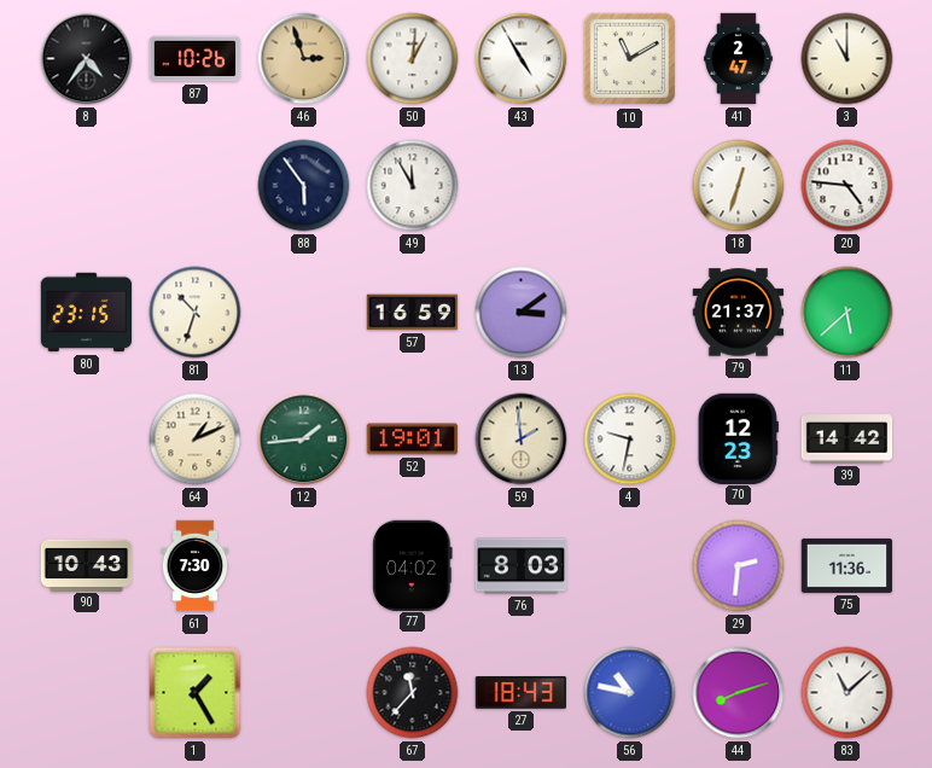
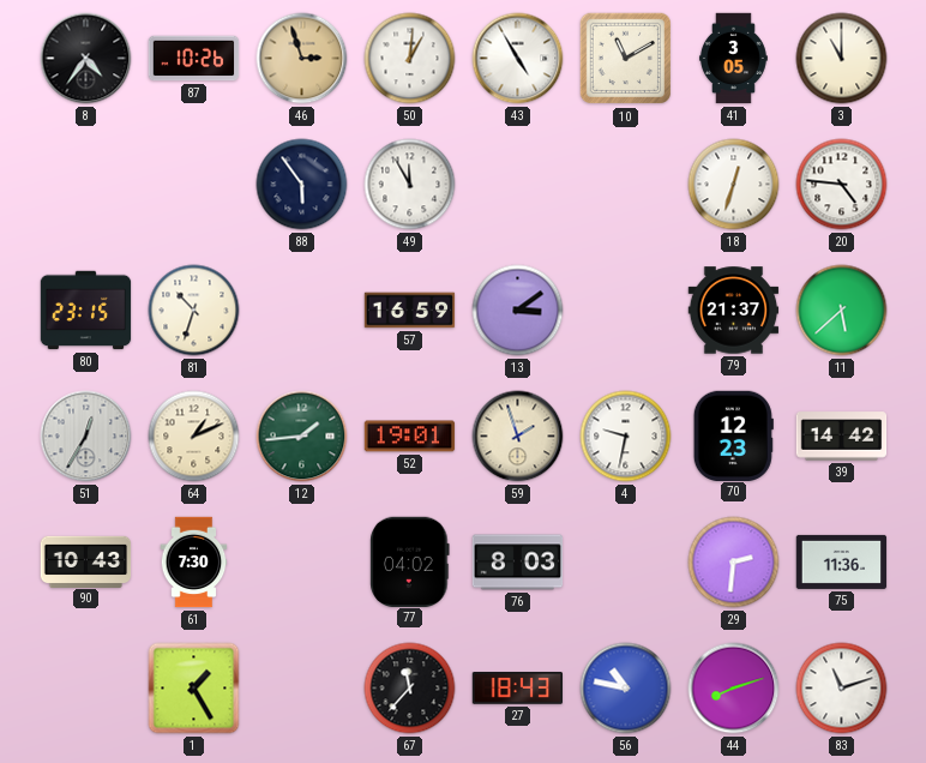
41: 2:47 -> 3:05 (733, 59)
51: none -> 12:35 (86, 437)
59: 1:59 -> 1:57 (518, 437)
83: 11:08 -> 11:12 (842, 689)
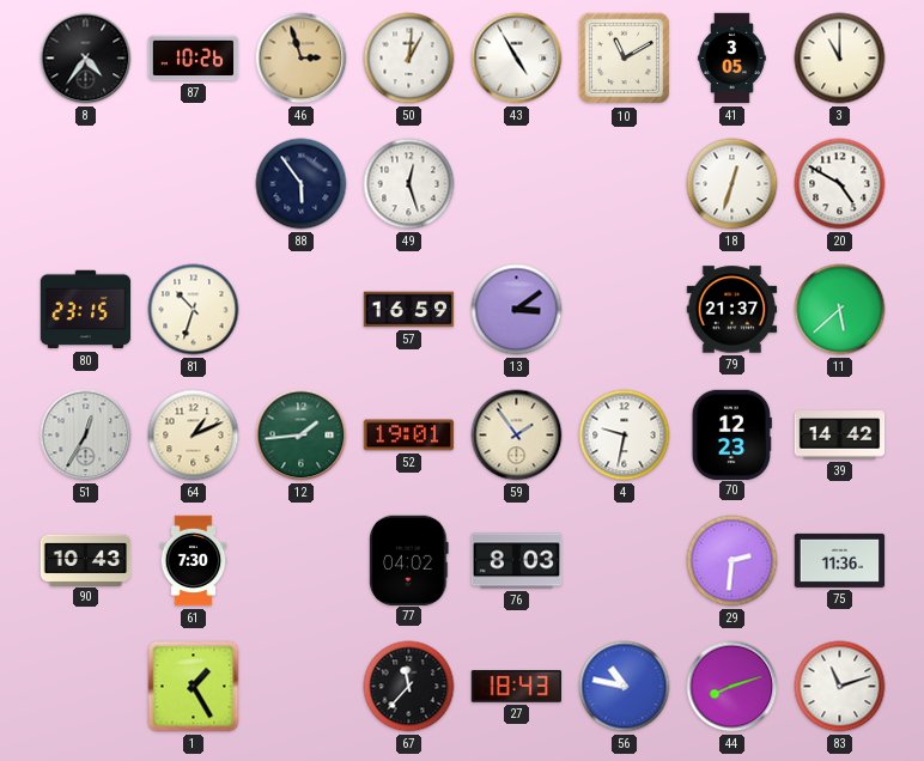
49: 11:55 -> 12:27 (409, 184)
20: 4:46 -> 4:50 (840, 184)
59: 1:57 -> 1:54 (517, 436)
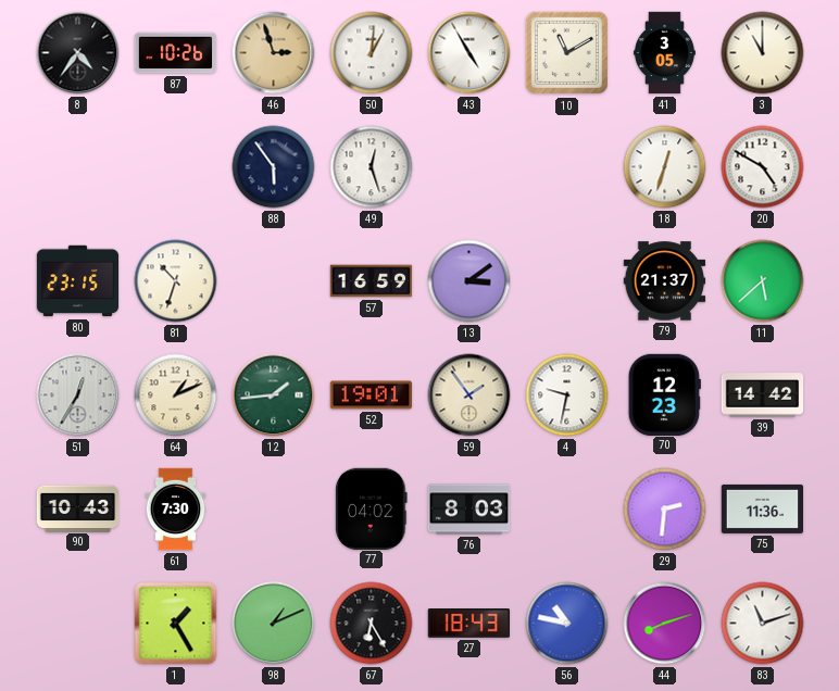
98: none -> 1:11 (274, 624)
67: 11:37 -> 6:25 (372, 624)
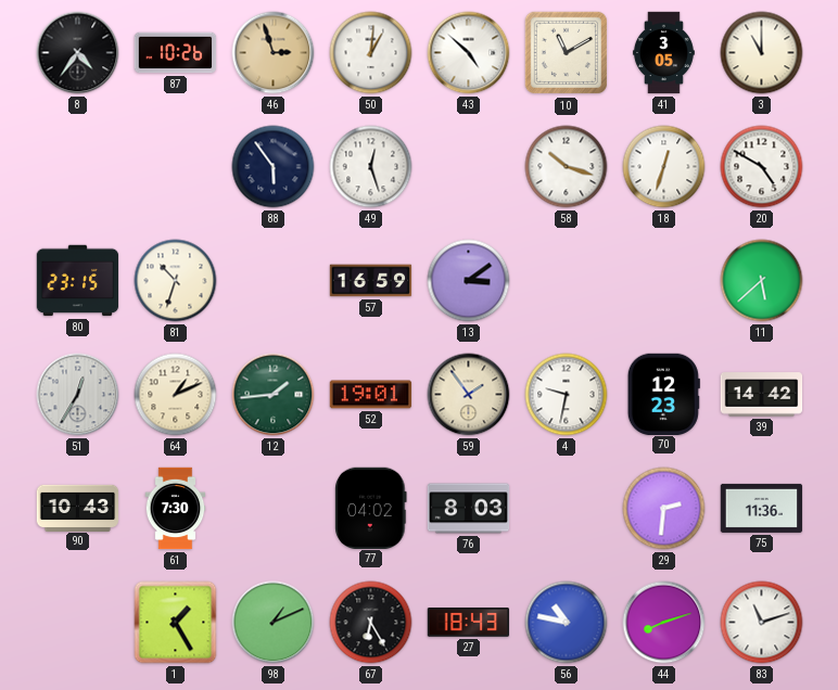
43: 4:55 -> 4:52 (469, 53)
58: none -> 10:18 (567, 167)
79: 21:37 -> none (665, 281)
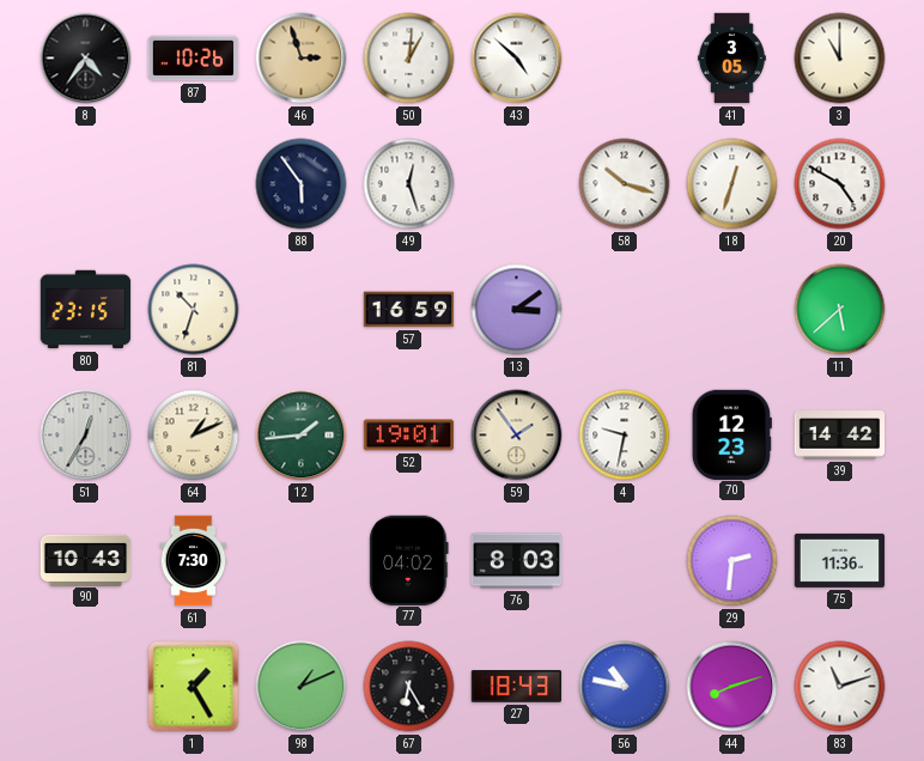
10: 11:10 -> none (567, 53)
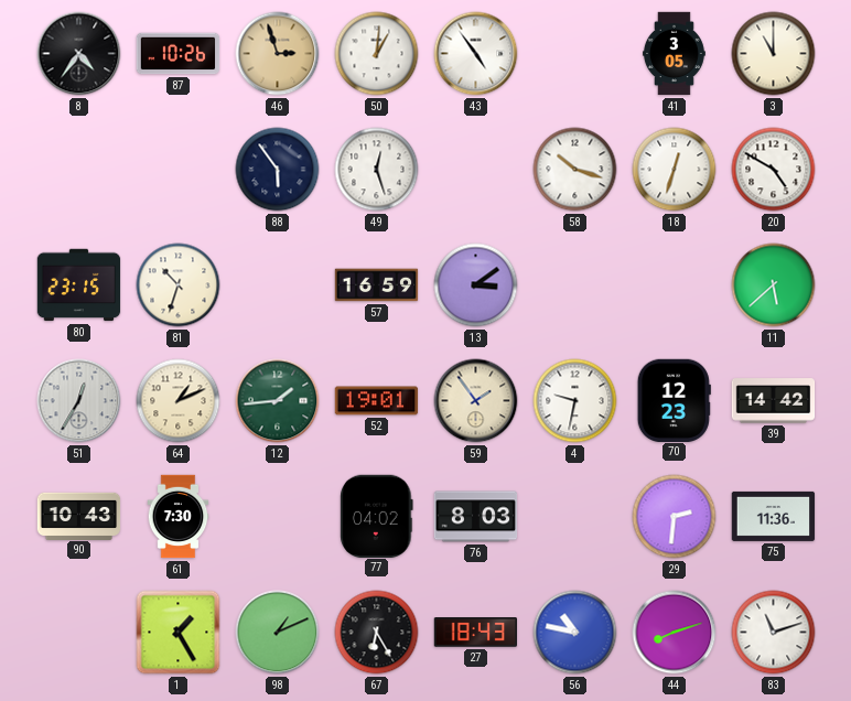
43: 4:52 -> 4:54 (476, 54)
